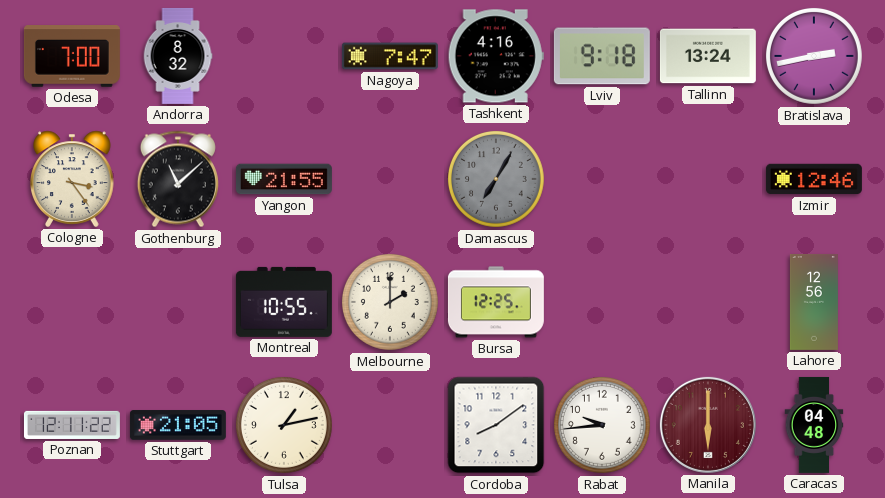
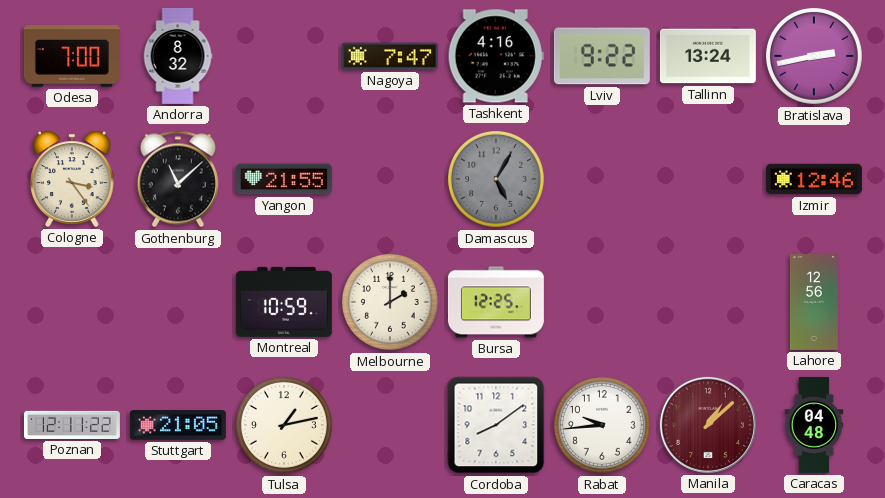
Lviv: 9:18 -> 9:22 (602, 56)
Damascus: 7:05 -> 5:05 (496, 179)
Montreal: 10:55 -> 10:59 (284, 302)
Manila: 6:00 -> 1:08 (708, 425)
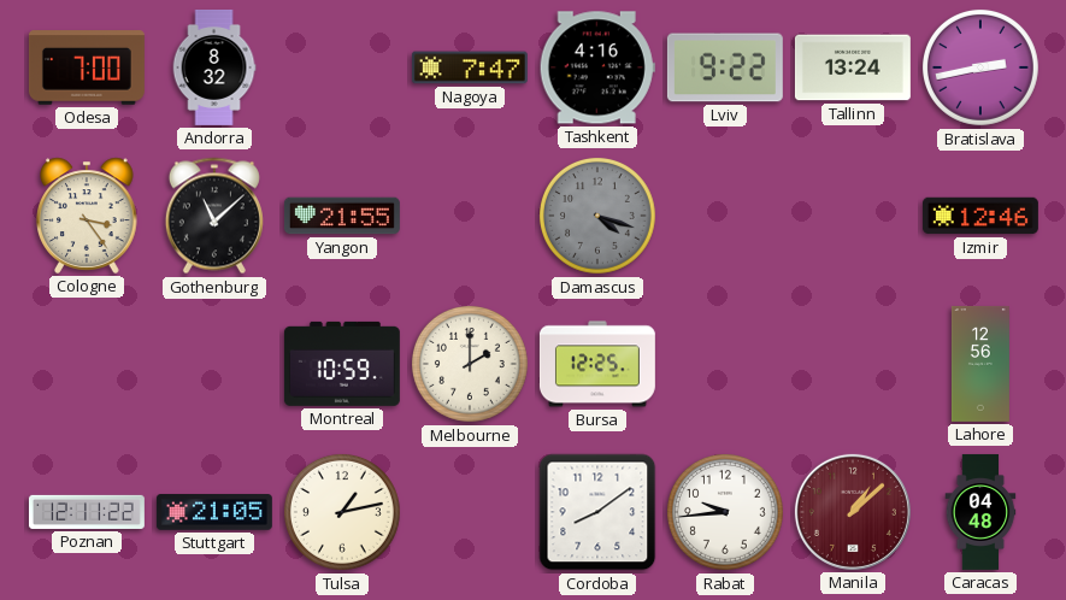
Damascus: 5:05 -> 4:18 (597, 216)
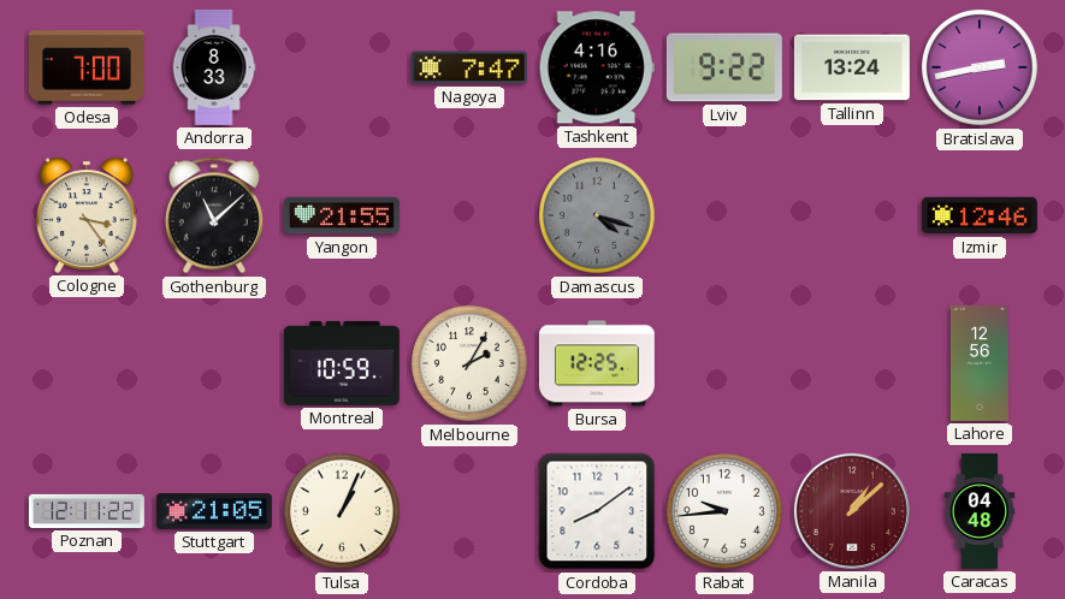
Andorra: 8:32 -> 8:33 (214, 67)
Melbourne: 2:00 -> 2:05 (469, 363)
Tulsa: 1:13 -> 1:04 (342, 511)
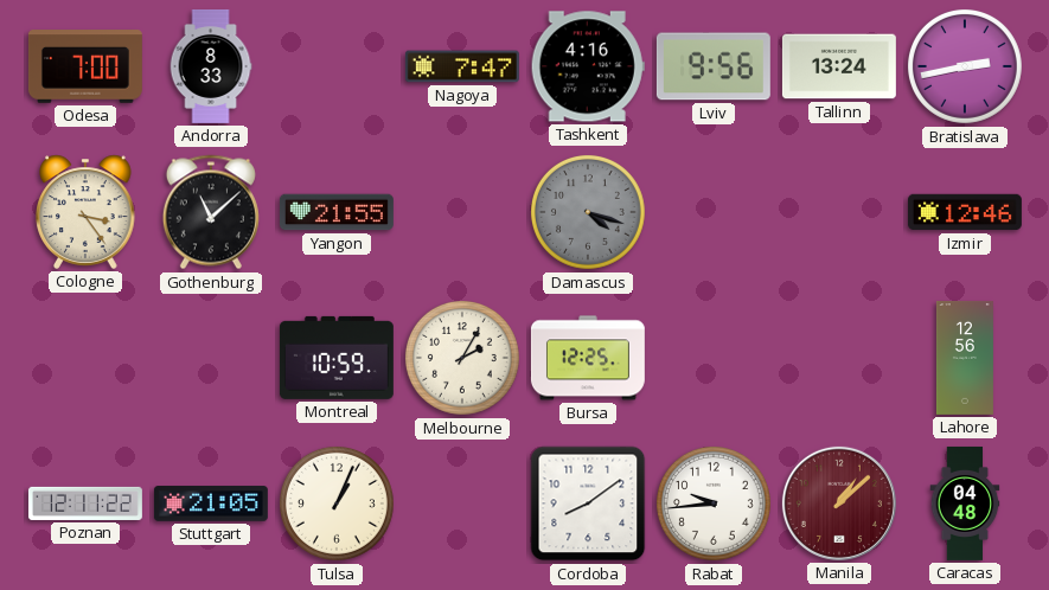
Lviv: 9:22 -> 9:56 (714, 66)
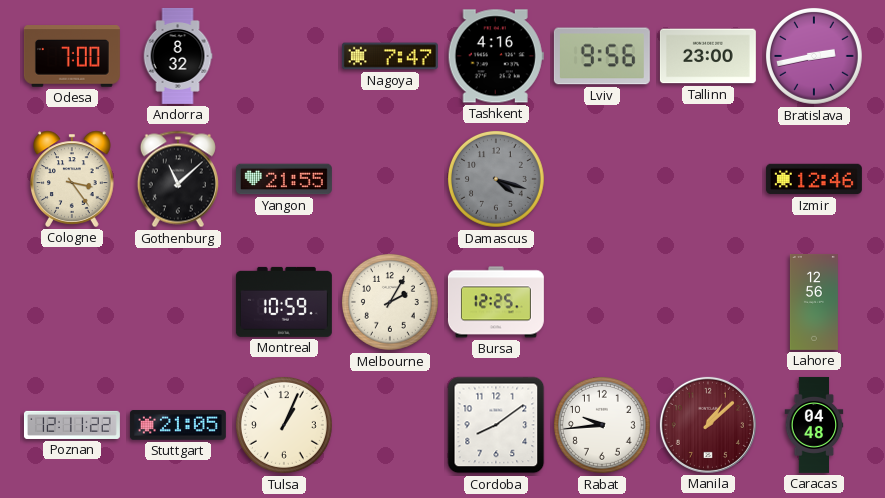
Andorra: 8:33 -> 8:32 (178, 56)
Tallinn: 13:24 -> 23:00 (708, 56)
